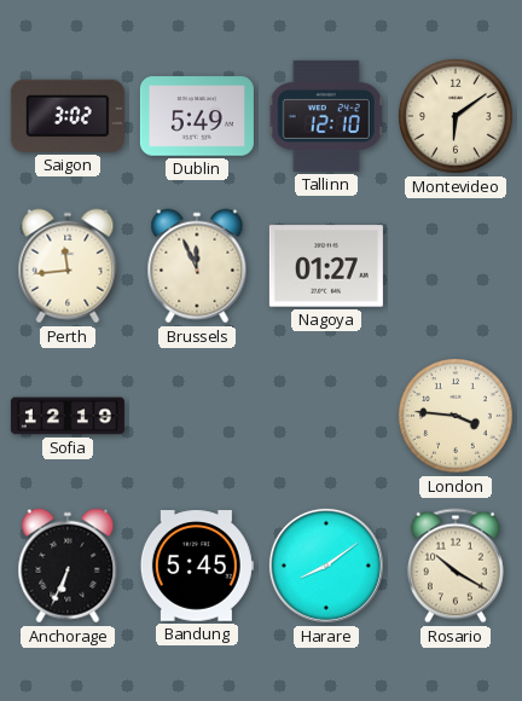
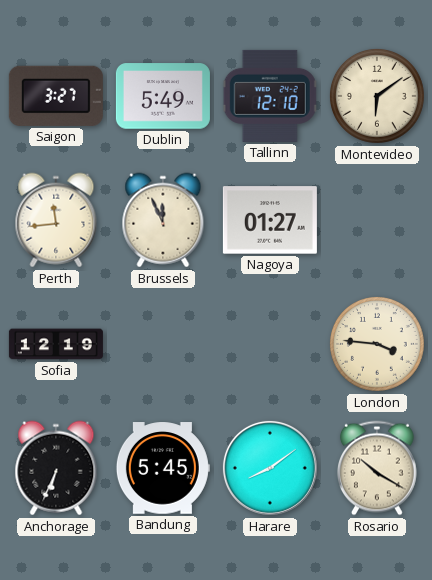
Saigon: 3:02 -> 3:27 (56, 96)
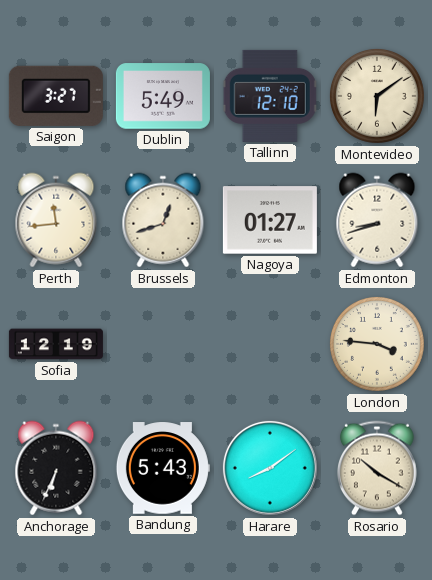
Brussels: 11:56 -> 12:42 (163, 220)
Edmonton: none -> 8:42 (377, 220)
Bandung: 5:45 -> 5:43 (163, 468)
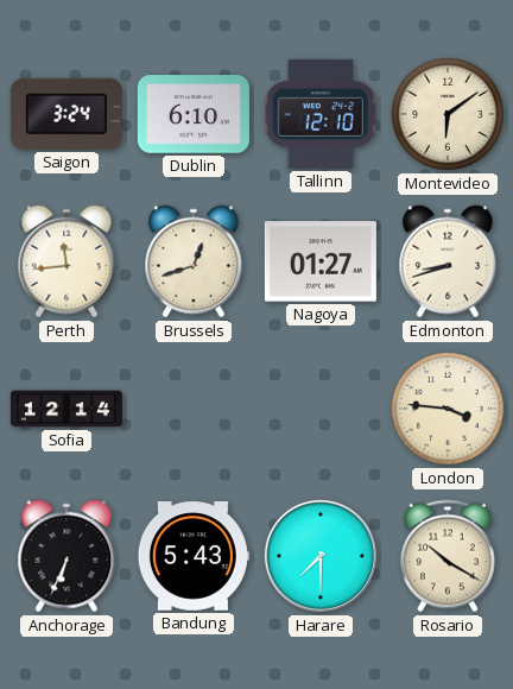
Saigon: 3:27 -> 3:24 (66, 114)
Dublin: 5:49 -> 6:10 (194, 114)
Sofia: 12:19 -> 12:14 (66, 409)
Harare: 8:09 -> 7:30 (321, 556)
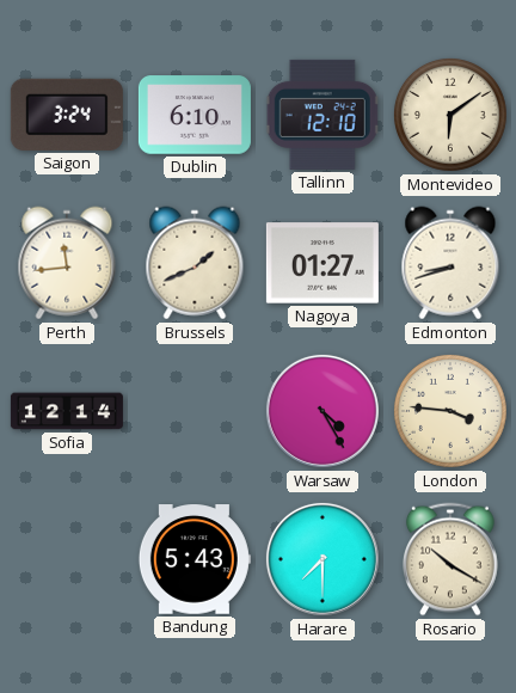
Brussels: 12:42 -> 1:41 (195, 263)
Warsaw: none -> 4:25 (322, 411)
Anchorage: 6:34 -> none (66, 556)
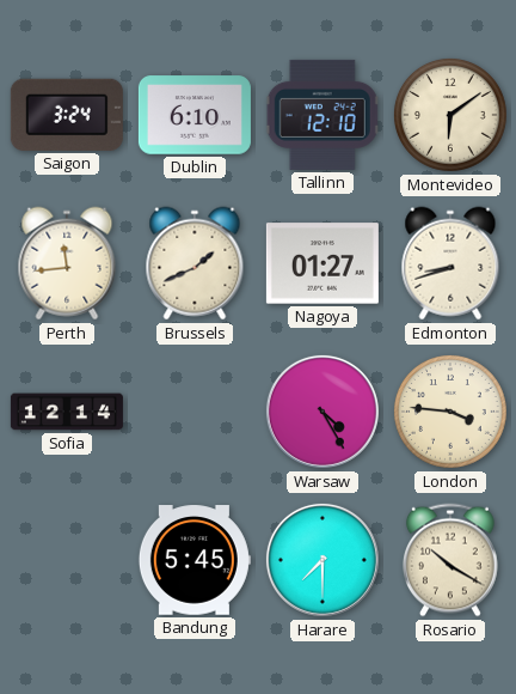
Bandung: 5:43 -> 5:45 (195, 560)
